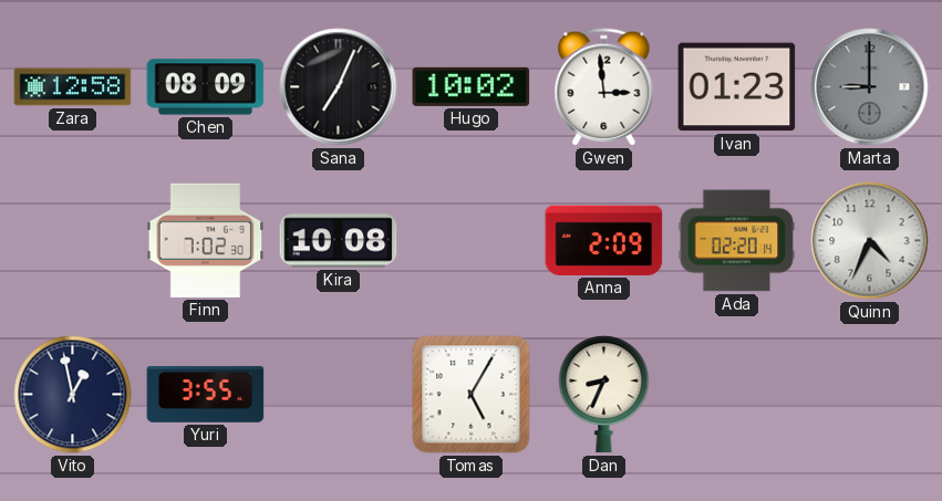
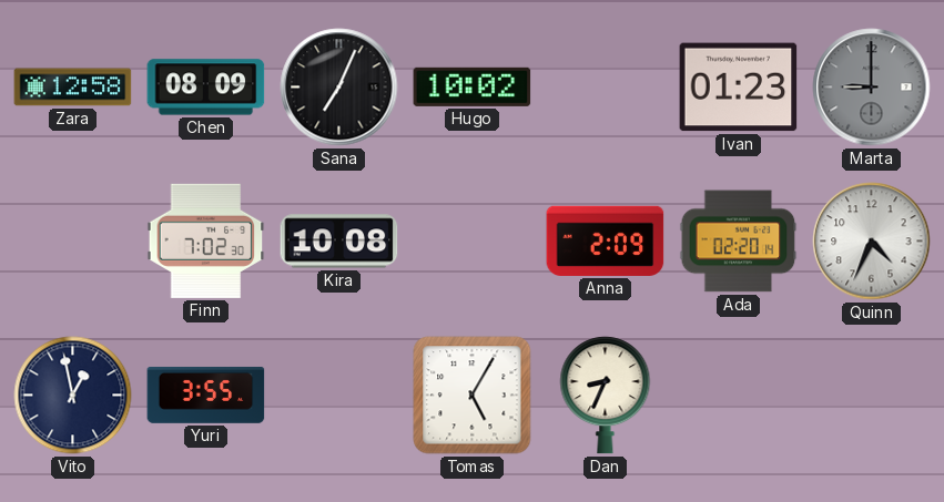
Gwen: 2:59 -> none (604, 87)
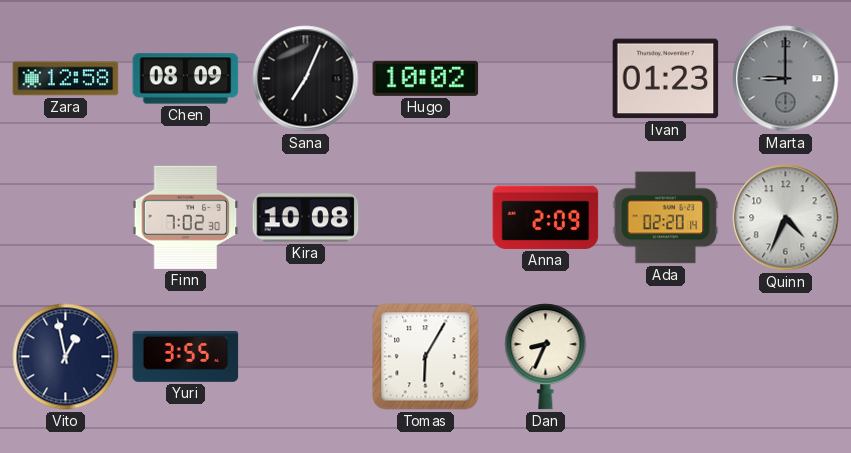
Tomas: 5:05 -> 6:05 (426, 357)
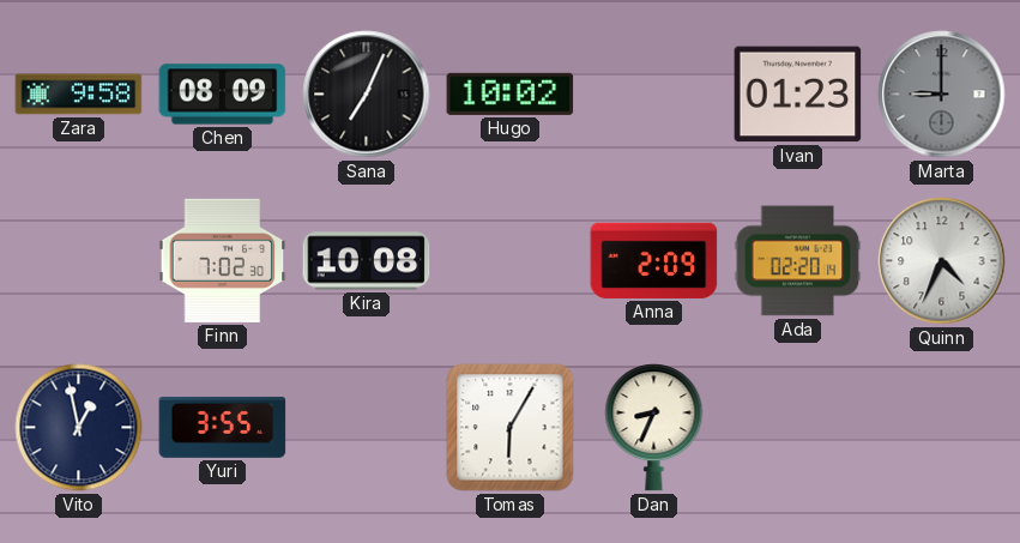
Zara: 12:58 -> 9:58 (79, 95)
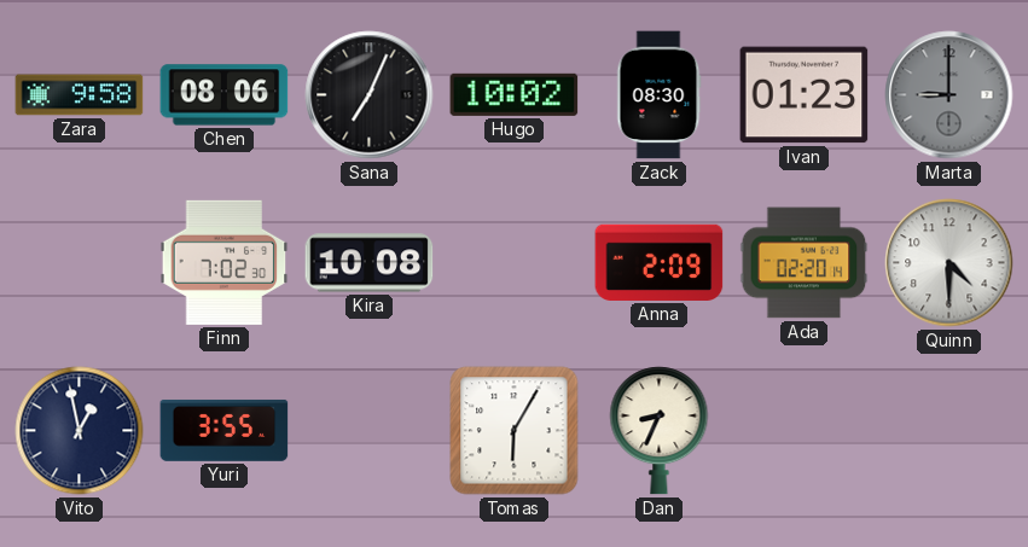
Chen: 08:09 -> 08:06 (225, 95)
Zack: none -> 08:30 (658, 95)
Quinn: 4:34 -> 4:30 (949, 263)
